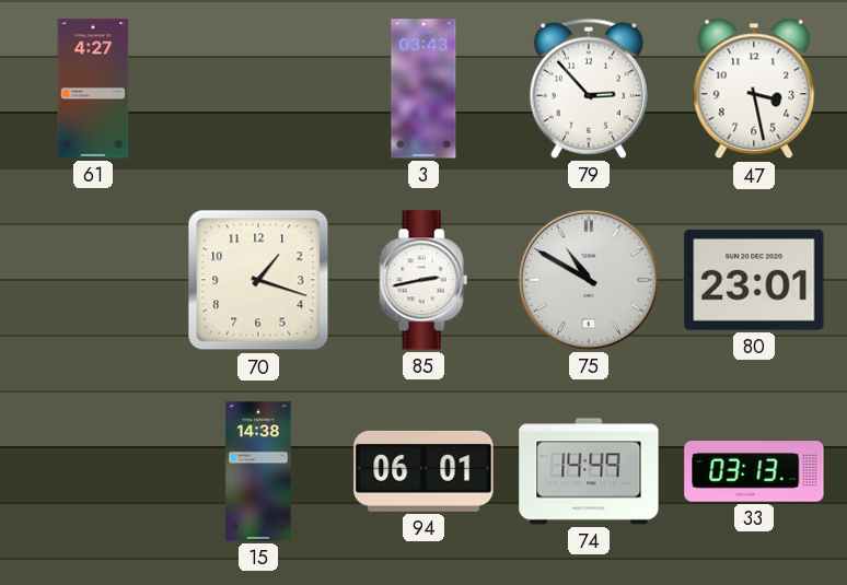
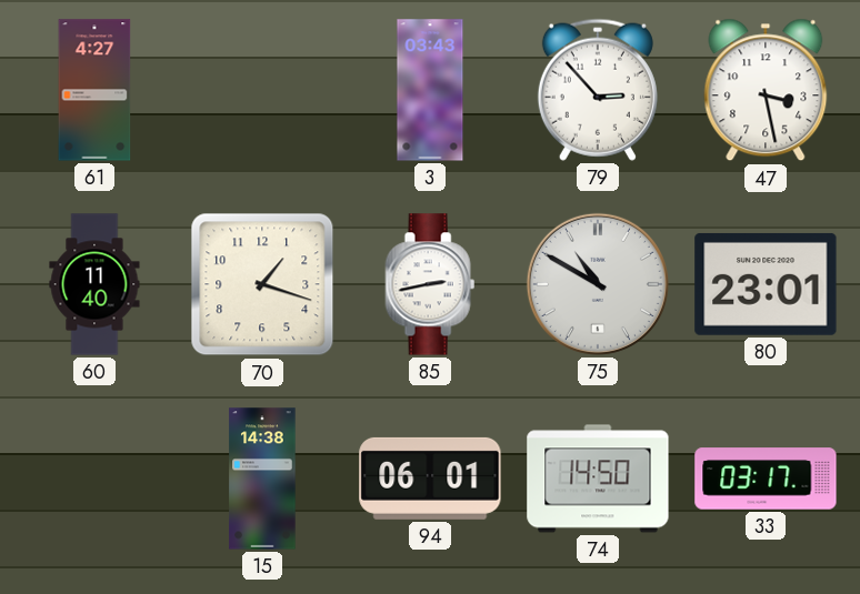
60: none -> 11:40 (94, 284)
74: 14:49 -> 14:50 (598, 479)
33: 03:13 -> 03:17 (766, 479)
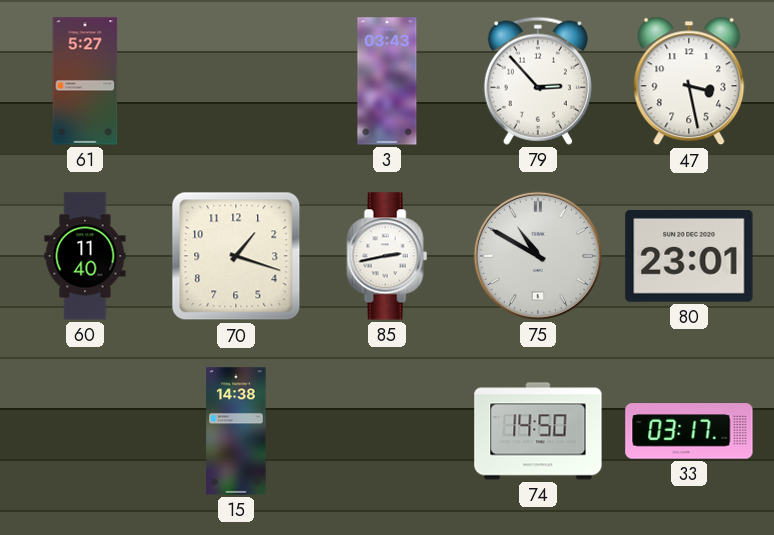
61: 4:27 -> 5:27 (85, 81)
94: 06:01 -> none (430, 479)
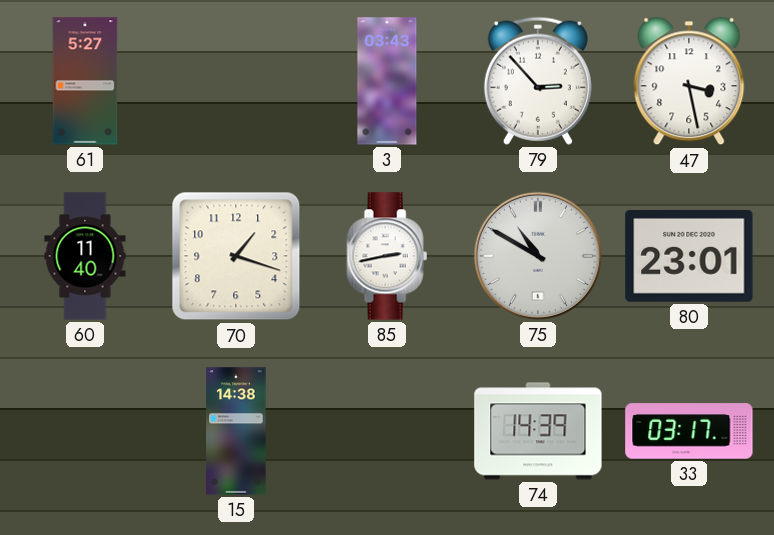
74: 14:50 -> 14:39 (538, 431)
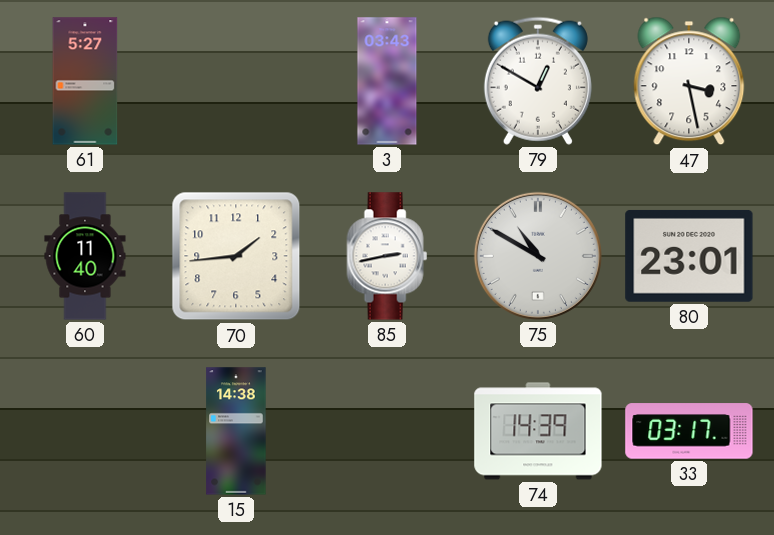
79: 2:53 -> 12:50 (538, 81)
70: 1:18 -> 1:44 (236, 256)
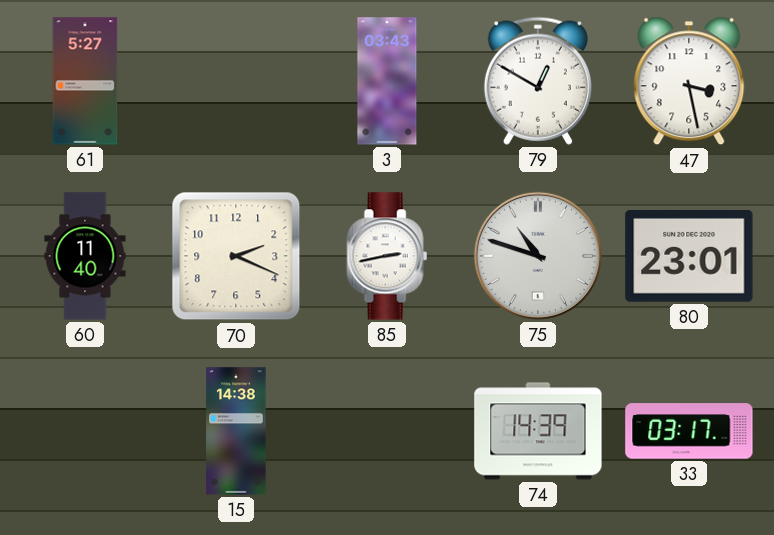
70: 1:44 -> 2:19 (236, 256)
75: 10:50 -> 10:48 (538, 256)
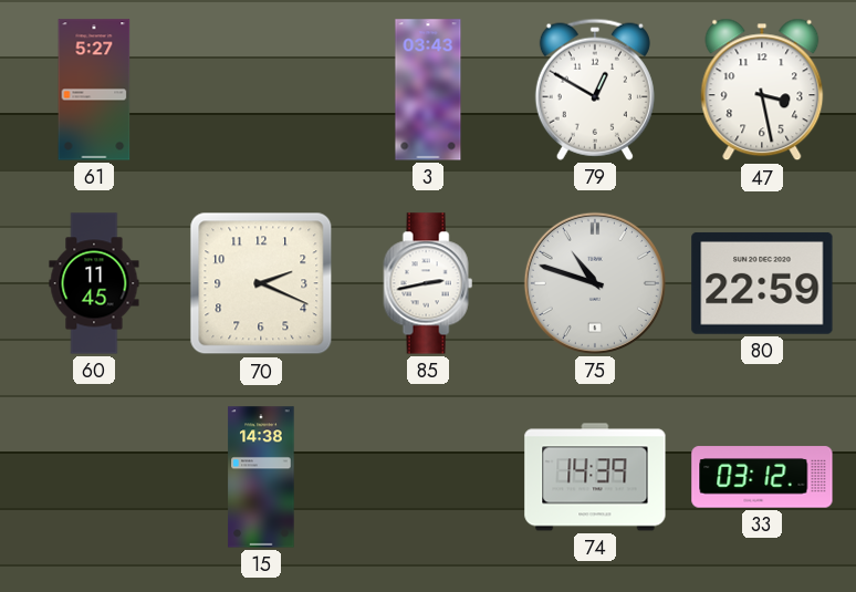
60: 11:40 -> 11:45 (94, 283)
80: 23:01 -> 22:59 (762, 283)
33: 03:17 -> 03:12 (762, 477)
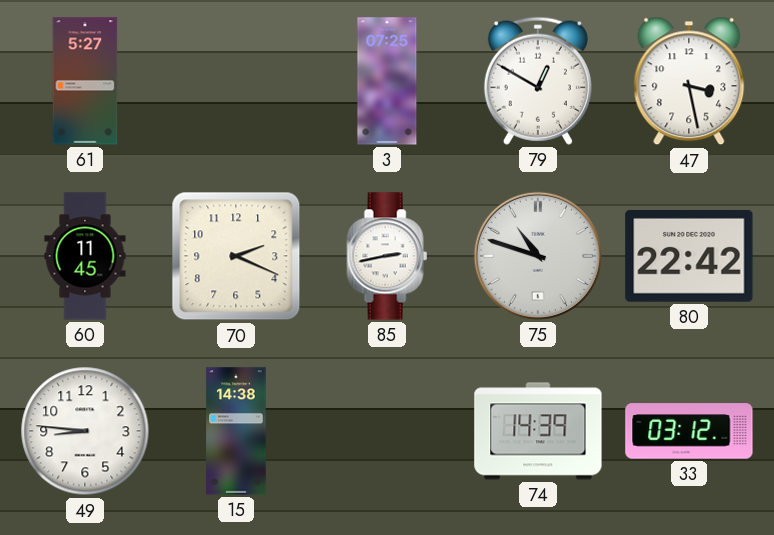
3: 03:43 -> 07:25 (387, 81)
80: 22:59 -> 22:42 (689, 256)
49: none -> 8:46 (85, 431)
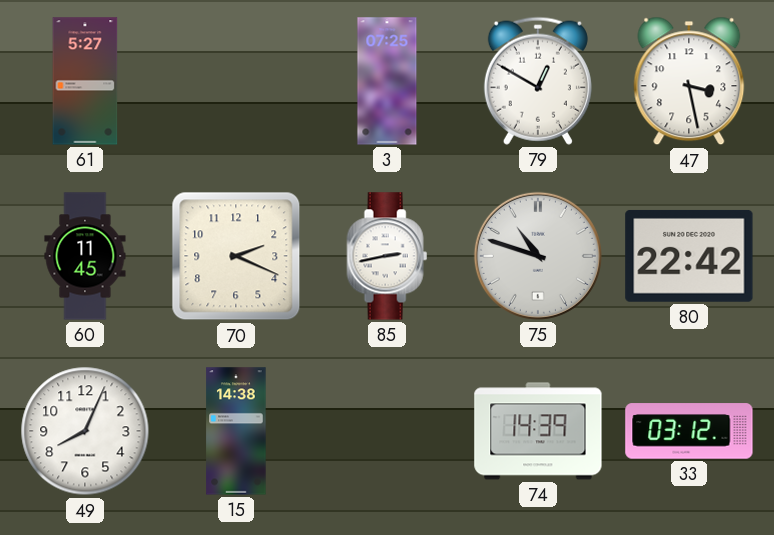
49: 8:46 -> 8:04 (85, 431)
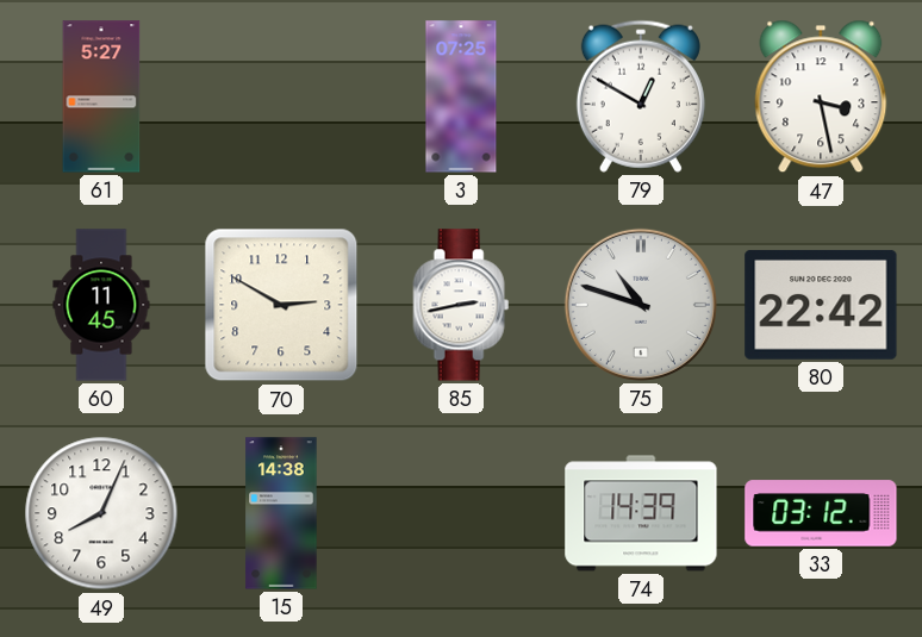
70: 2:19 -> 2:50 (281, 305)
